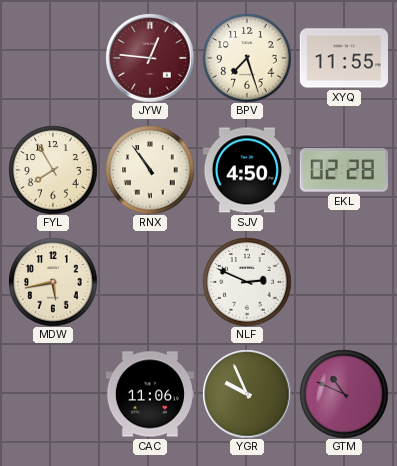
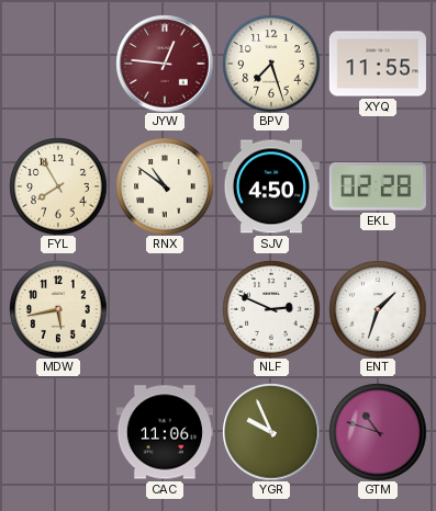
RNX: 10:54 -> 10:51 (165, 186)
ENT: none -> 1:33 (378, 309)
GTM: 10:49 -> 10:48 (378, 432)
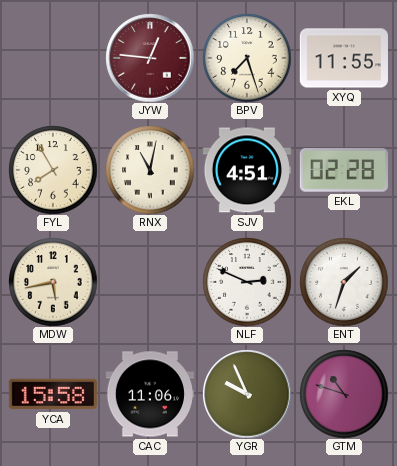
RNX: 10:51 -> 11:02 (150, 170)
SJV: 4:50 -> 4:51 (247, 170)
YCA: none -> 15:58 (53, 394)
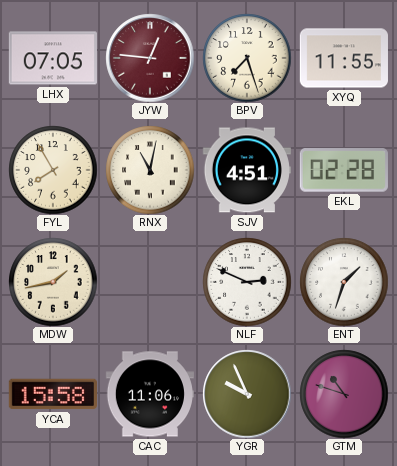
LHX: none -> 07:05 (53, 58)
MDW: 5:43 -> 1:43 (53, 282)
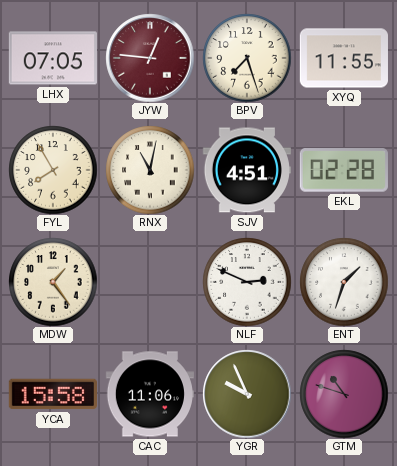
MDW: 1:43 -> 1:24 (53, 282)
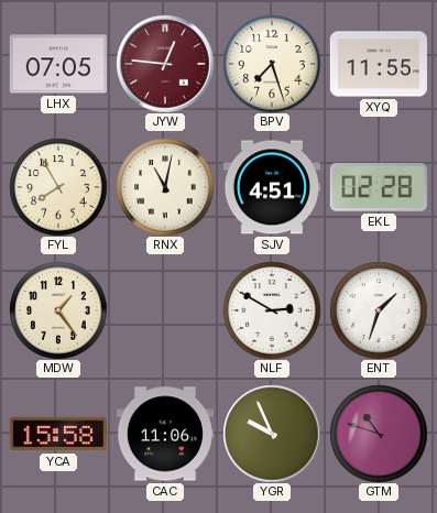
NLF: 2:49 -> 2:50 (272, 310)
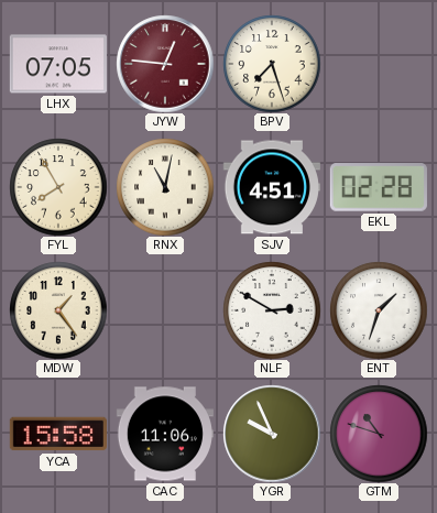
XYQ: 11:55 -> none (379, 64)
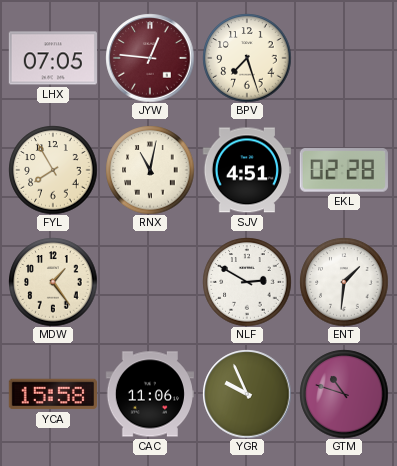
ENT: 1:33 -> 1:31 (344, 282)
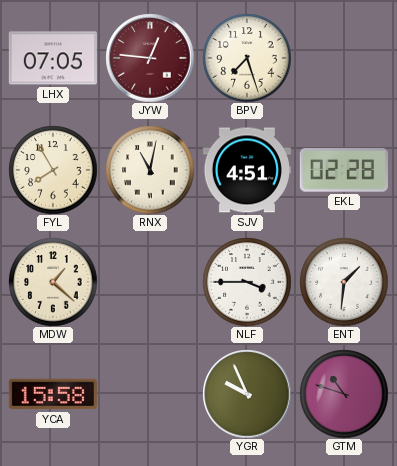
MDW: 1:24 -> 1:22 (53, 282)
NLF: 2:50 -> 3:45 (247, 282)
CAC: 11:06 -> none (150, 394)
